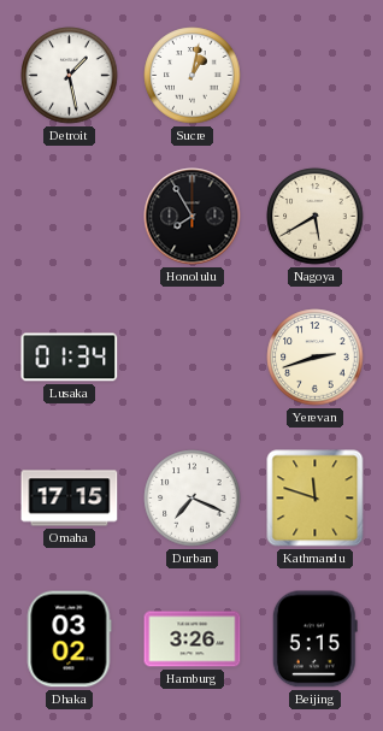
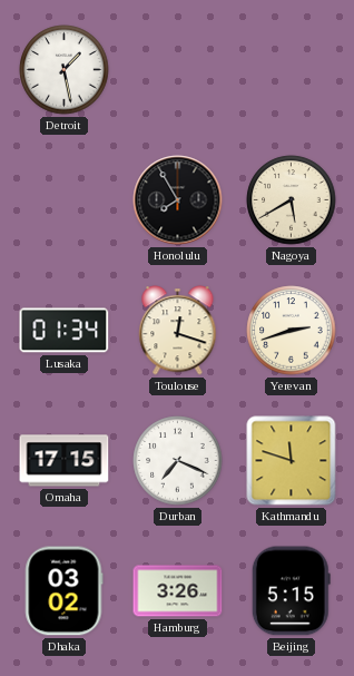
Sucre: 1:02 -> none (193, 76)
Toulouse: none -> 12:18 (178, 331)
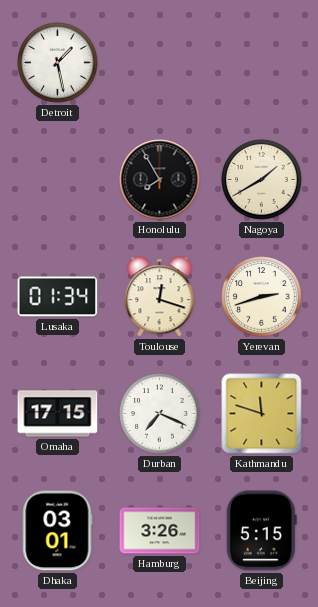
Nagoya: 5:40 -> 1:40 (262, 180)
Dhaka: 03:02 -> 03:01 (57, 531)
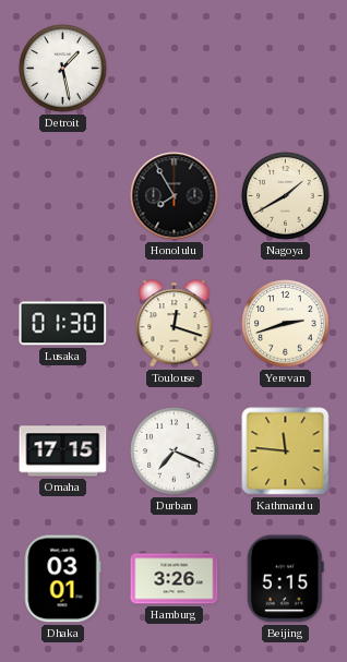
Lusaka: 01:34 -> 01:30 (63, 324)
Kathmandu: 11:48 -> 11:46 (286, 452)
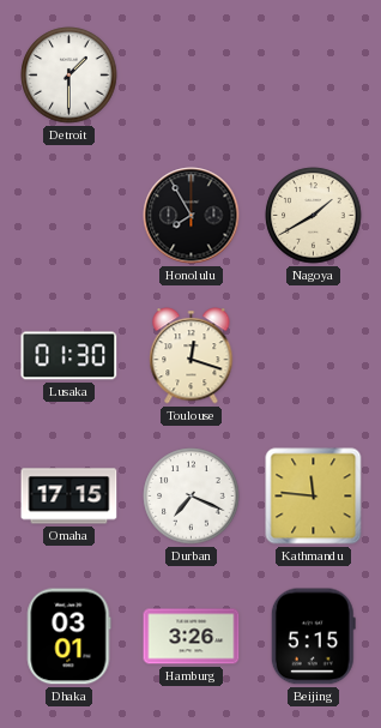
Detroit: 1:28 -> 1:30 (69, 76)
Yerevan: 2:42 -> none (286, 324)
